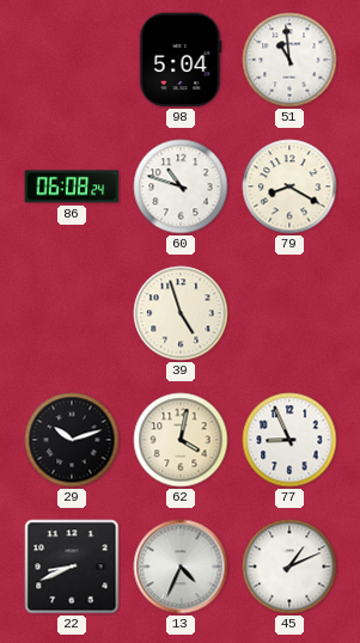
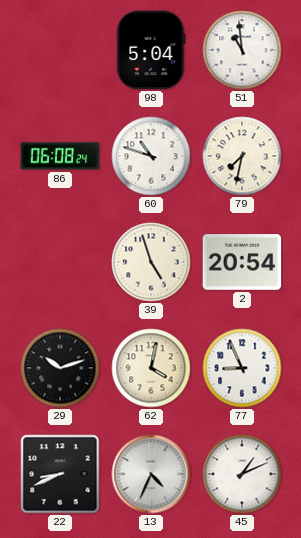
79: 8:20 -> 7:32 (242, 156)
2: none -> 20:54 (242, 262)
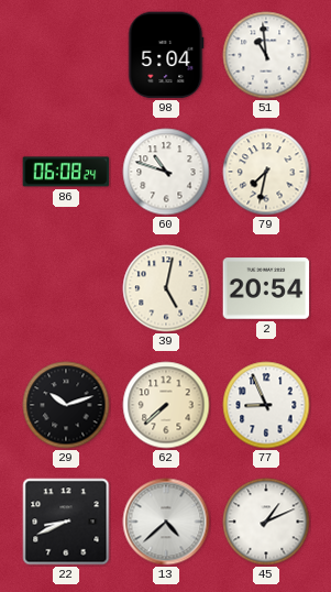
39: 4:57 -> 5:02 (166, 288)
62: 4:02 -> 7:38 (166, 405)
13: 4:34 -> 4:38 (166, 522)
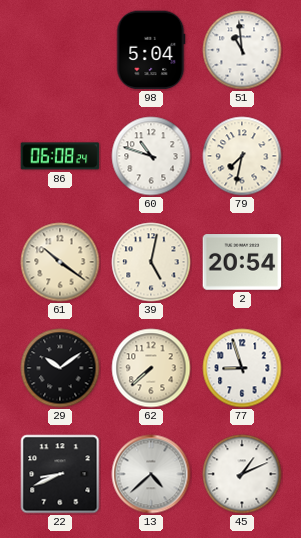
61: none -> 10:21 (60, 262)
29: 10:12 -> 10:09 (60, 368)
77: 8:56 -> 8:57 (242, 368)
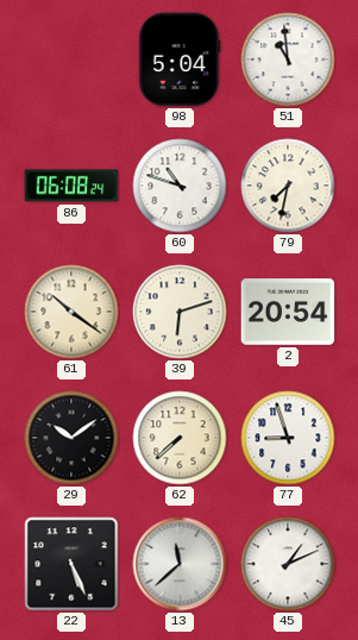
39: 5:02 -> 6:12 (180, 312)
22: 8:41 -> 5:26 (71, 564)
13: 4:38 -> 11:38 (180, 564)
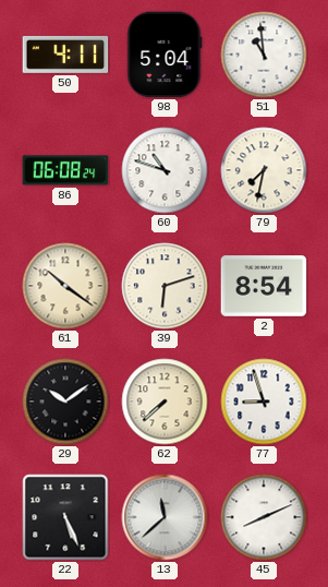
50: none -> 4:11 (65, 55)
2: 20:54 -> 8:54 (264, 286)
45: 1:11 -> 8:11 (264, 517)
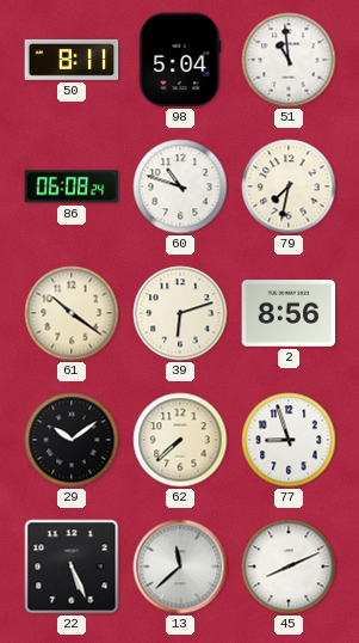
50: 4:11 -> 8:11 (72, 60)
2: 8:54 -> 8:56 (289, 313)
